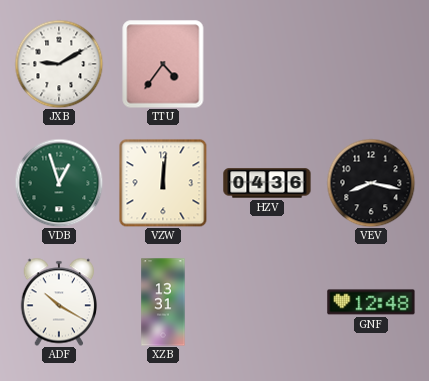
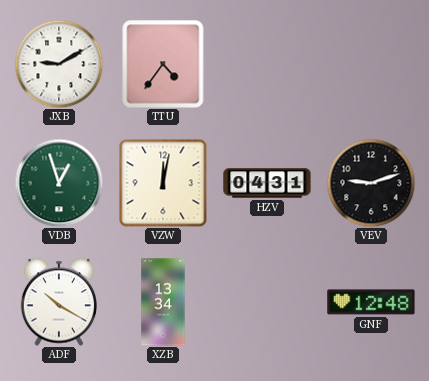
VZW: 12:01 -> 12:02 (163, 183)
HZV: 04:36 -> 04:31 (267, 183)
VEV: 8:17 -> 9:12 (371, 183)
XZB: 13:31 -> 13:34 (163, 302)
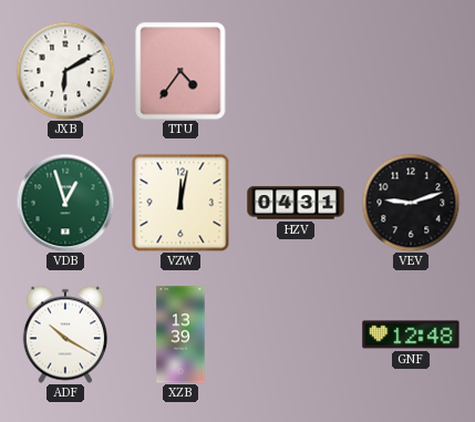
JXB: 9:10 -> 6:10 (65, 71)
XZB: 13:34 -> 13:39 (180, 334)
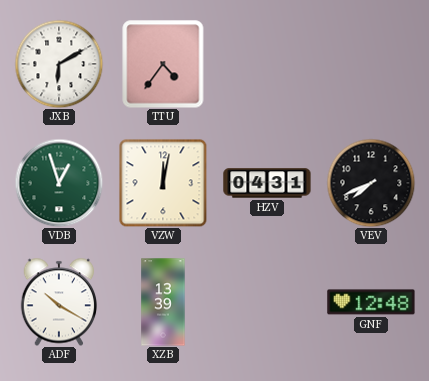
VEV: 9:12 -> 7:41 (371, 183)
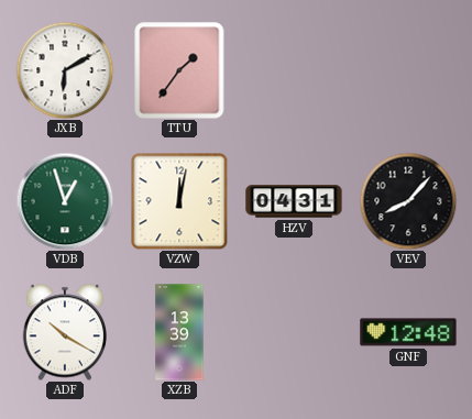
TTU: 4:36 -> 1:36 (179, 70)
VEV: 7:41 -> 8:07 (408, 201)
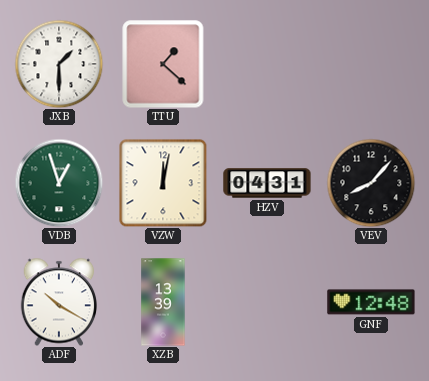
JXB: 6:10 -> 1:30 (59, 64)
TTU: 1:36 -> 1:22 (163, 64)
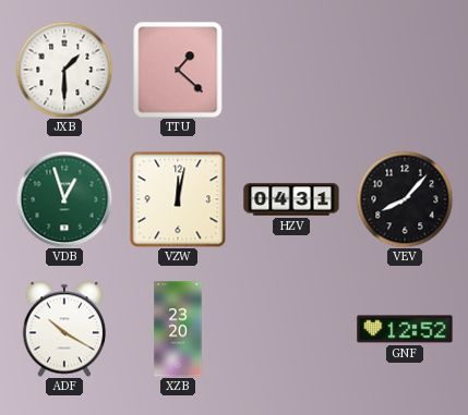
XZB: 13:39 -> 23:20 (178, 329)
GNF: 12:48 -> 12:52 (405, 329)
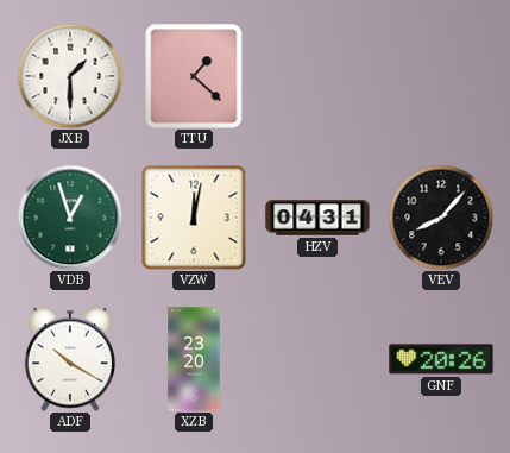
GNF: 12:52 -> 20:26 (441, 359)
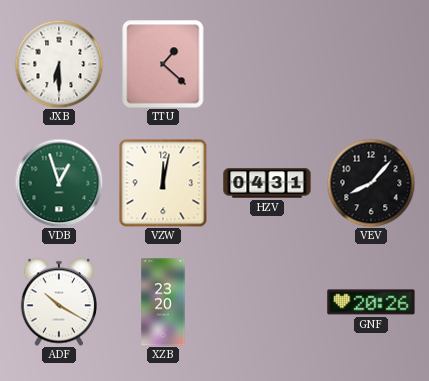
JXB: 1:30 -> 6:30 (59, 64)
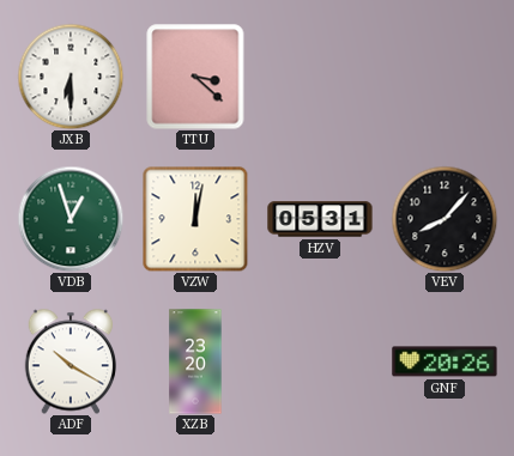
TTU: 1:22 -> 3:22 (195, 77)
HZV: 04:31 -> 05:31 (320, 219)
